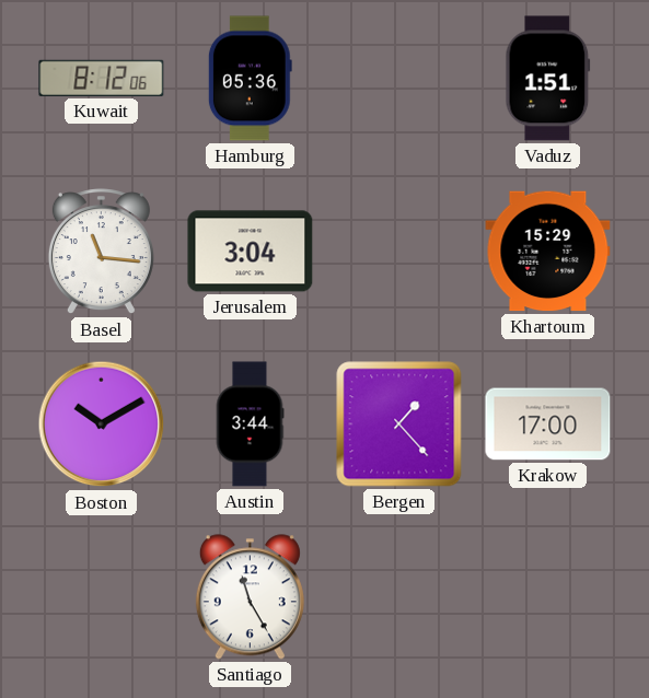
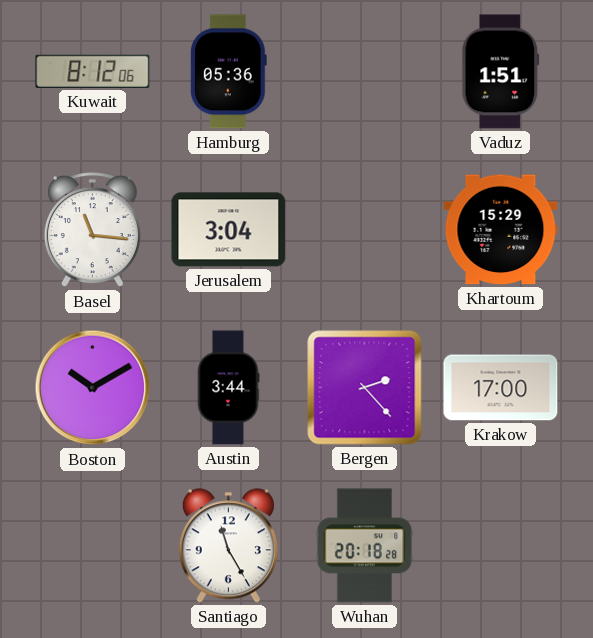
Bergen: 1:23 -> 2:23 (365, 388)
Wuhan: none -> 20:18 (365, 546)
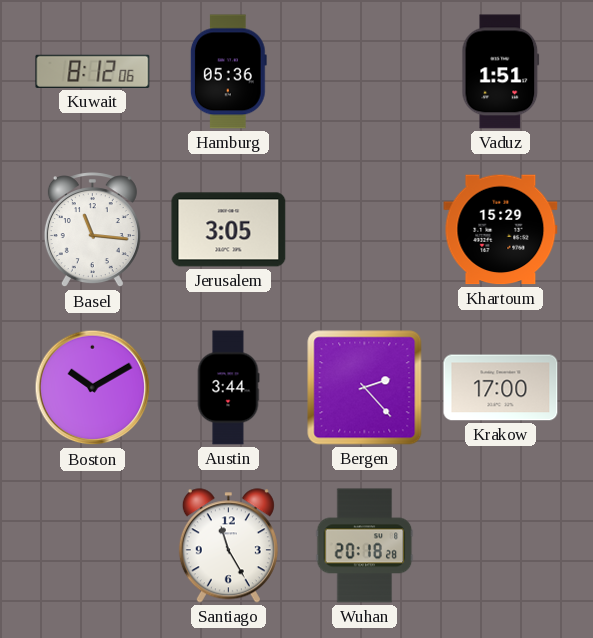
Jerusalem: 3:04 -> 3:05 (229, 230)
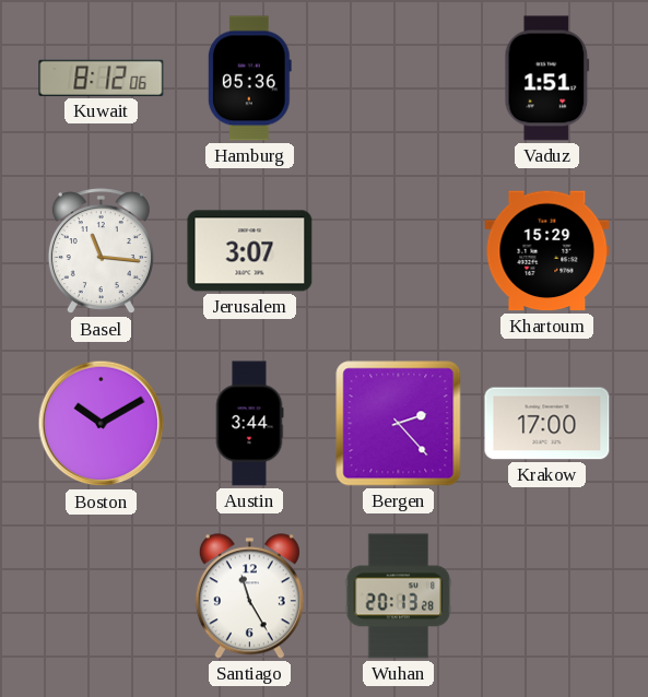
Jerusalem: 3:05 -> 3:07 (250, 251)
Wuhan: 20:18 -> 20:13 (399, 596)
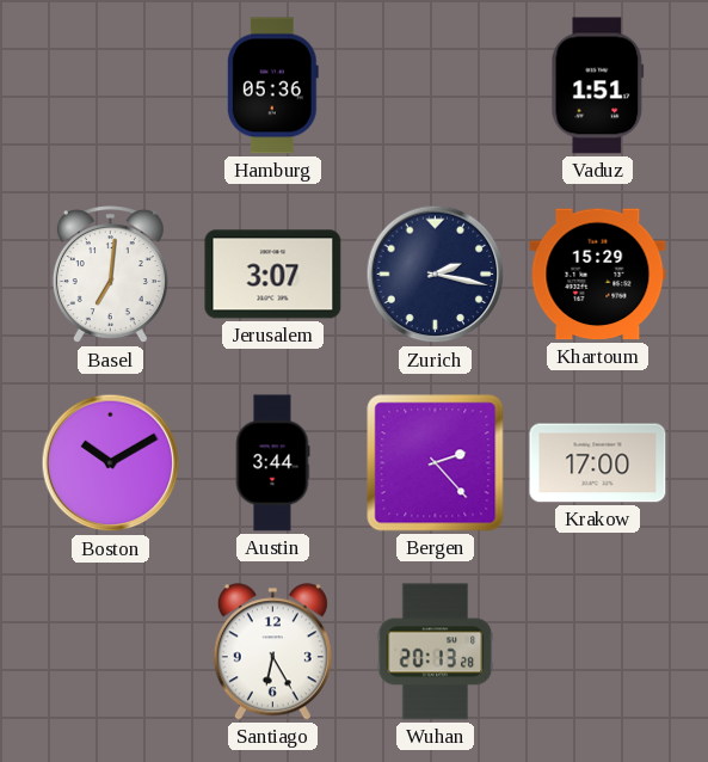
Kuwait: 8:12 -> none (102, 78)
Basel: 11:16 -> 7:01 (110, 275)
Zurich: none -> 2:17 (436, 275)
Santiago: 11:25 -> 6:25 (272, 652)
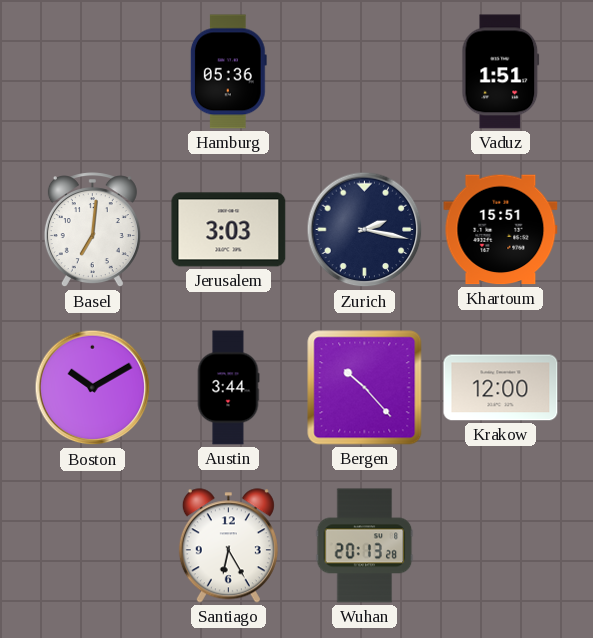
Jerusalem: 3:07 -> 3:03 (229, 230)
Khartoum: 15:29 -> 15:51 (501, 230)
Bergen: 2:23 -> 10:23 (365, 388)
Krakow: 17:00 -> 12:00 (501, 388)
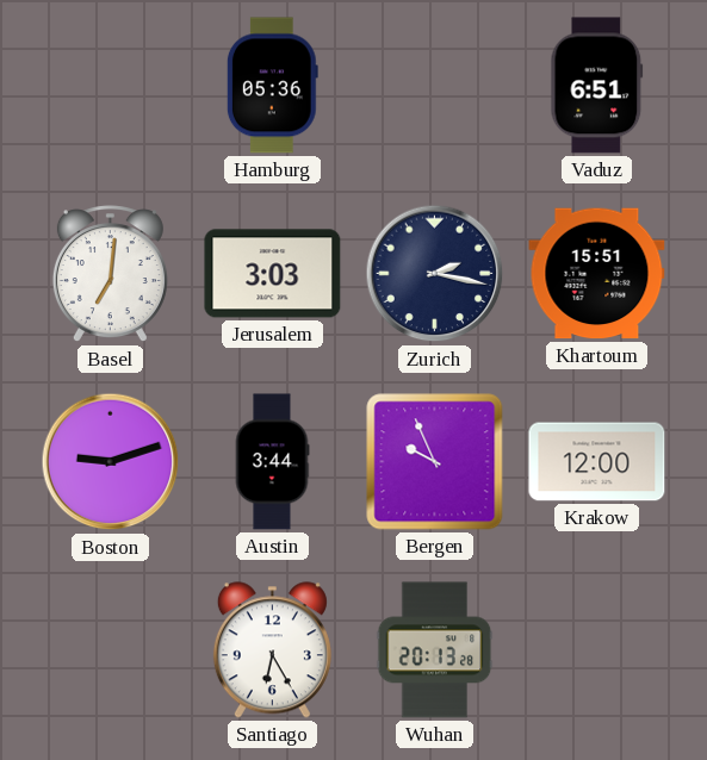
Vaduz: 1:51 -> 6:51 (597, 86)
Boston: 10:10 -> 9:12 (111, 462)
Bergen: 10:23 -> 9:56 (435, 462)
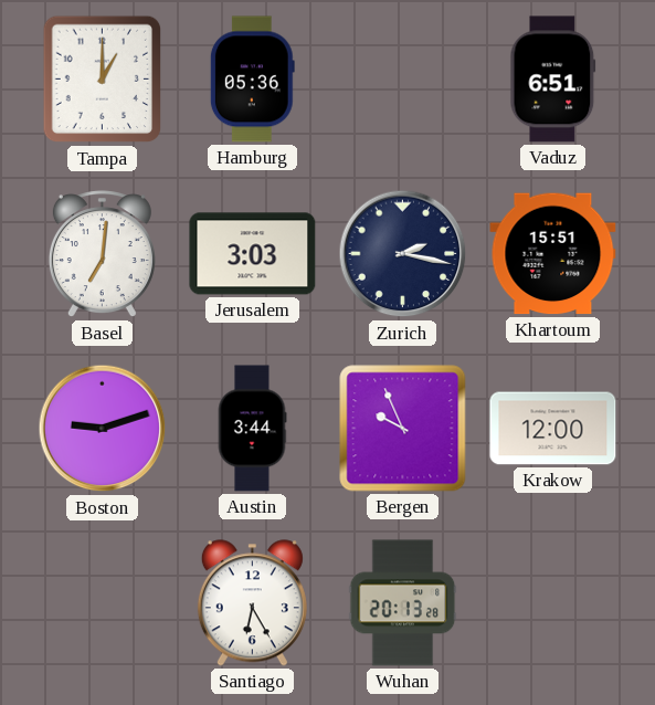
Tampa: none -> 1:00 (103, 80)
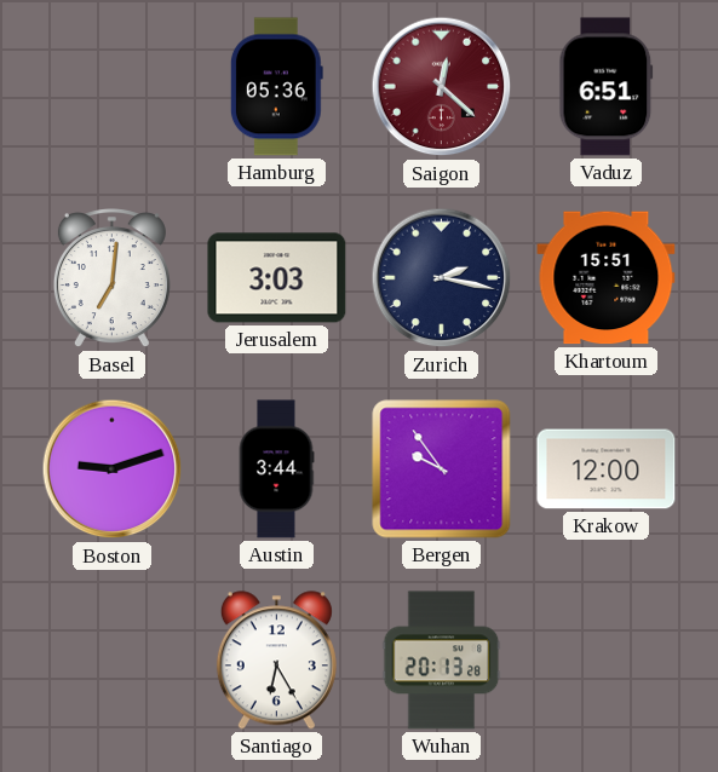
Tampa: 1:00 -> none (103, 80)
Saigon: none -> 12:22 (442, 87)
Bergen: 9:56 -> 9:54 (442, 469)
